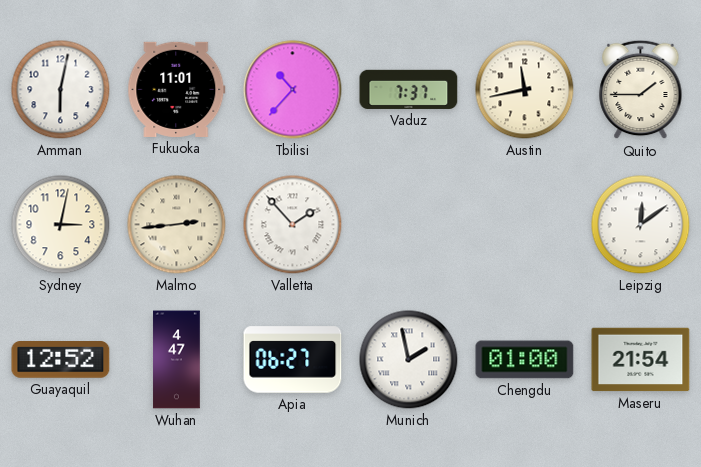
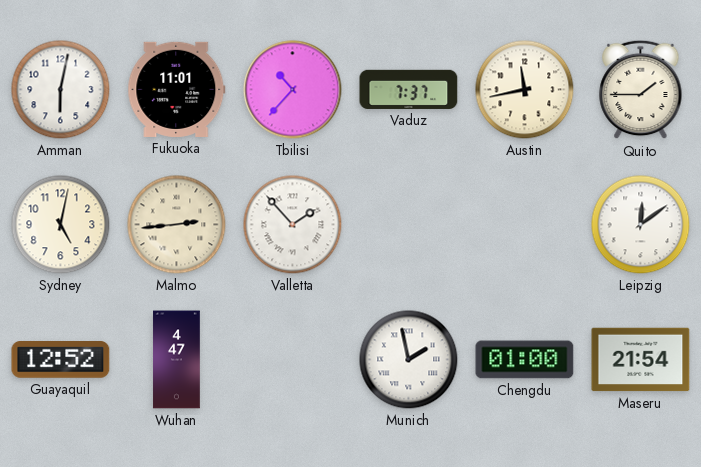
Sydney: 3:02 -> 5:02 (61, 225)
Apia: 06:27 -> none (293, 360)
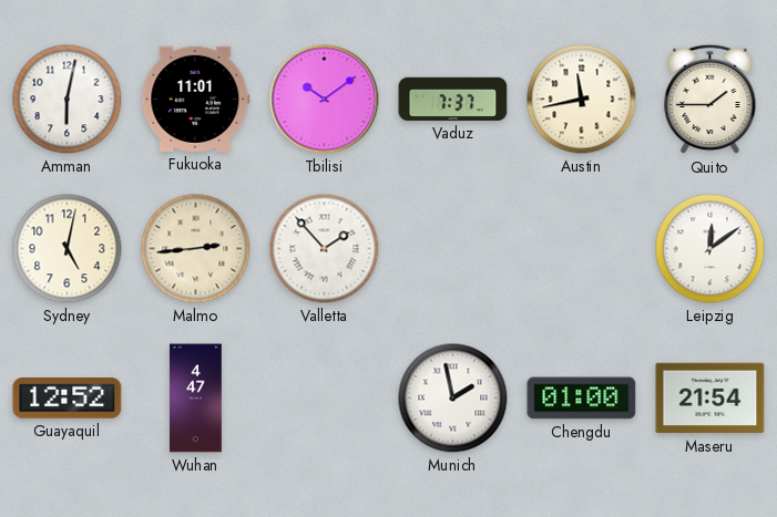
Tbilisi: 10:37 -> 10:09 (325, 100)
